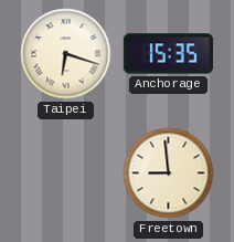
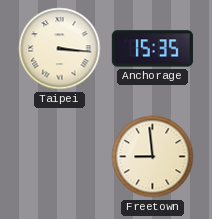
Taipei: 6:18 -> 3:16 (60, 49)
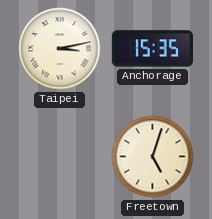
Taipei: 3:16 -> 3:13 (60, 49)
Freetown: 8:59 -> 5:03 (153, 157)
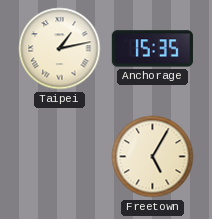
Taipei: 3:13 -> 1:13 (60, 49)
Freetown: 5:03 -> 5:05 (153, 157)
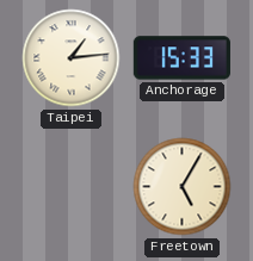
Taipei: 1:13 -> 1:14 (72, 58)
Anchorage: 15:35 -> 15:33 (181, 58)
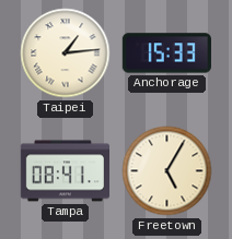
Tampa: none -> 08:41 (65, 171)
